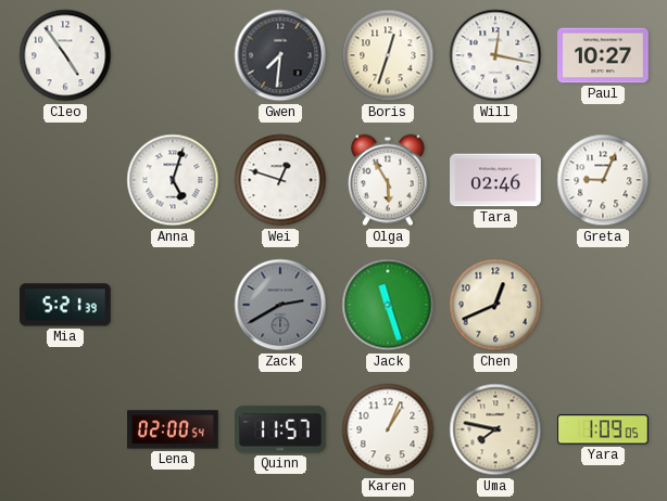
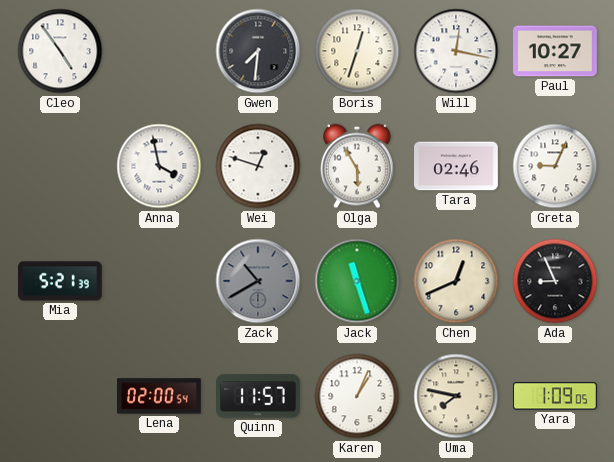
Anna: 5:03 -> 3:58 (159, 166)
Zack: 2:40 -> 10:40 (258, 281)
Ada: none -> 8:56 (555, 281)
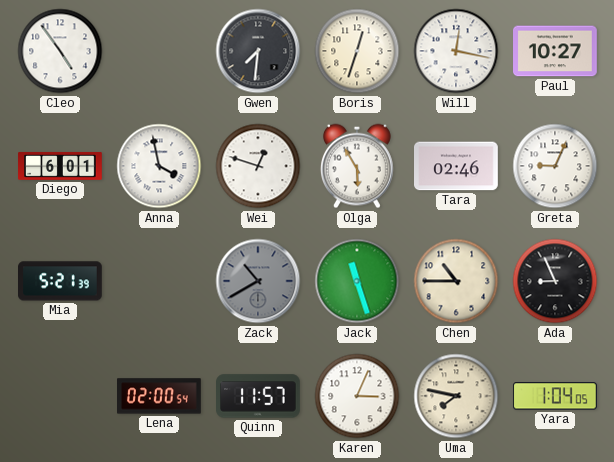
Diego: none -> 6:01 (60, 166)
Chen: 12:41 -> 10:45 (456, 281)
Karen: 1:04 -> 3:04 (357, 396)
Yara: 1:09 -> 1:04 (555, 396)
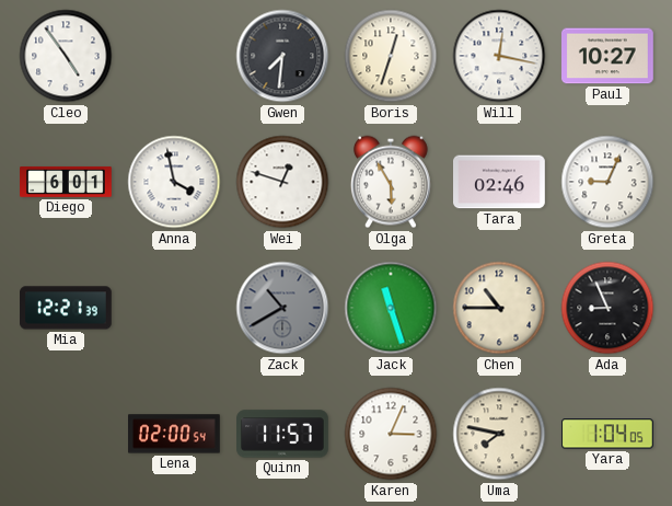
Mia: 5:21 -> 12:21 (67, 308)
